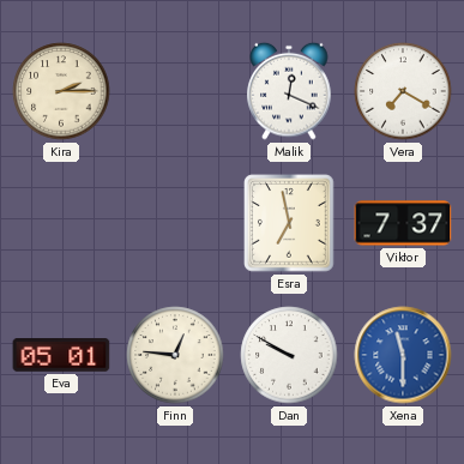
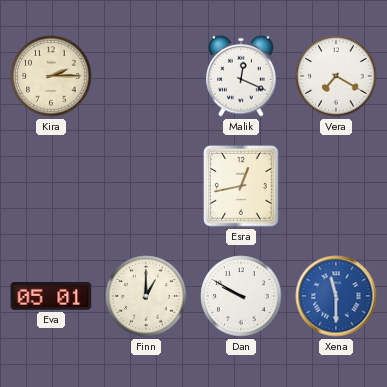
Esra: 6:58 -> 12:43 (241, 186)
Viktor: 7:37 -> none (403, 223)
Finn: 12:46 -> 1:00 (146, 296)
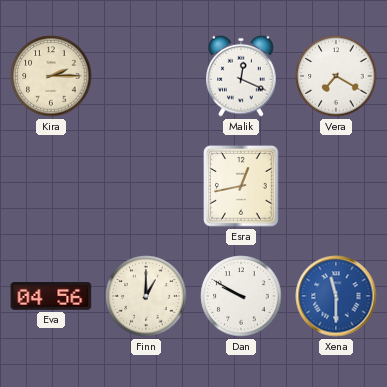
Eva: 05:01 -> 04:56 (51, 296)
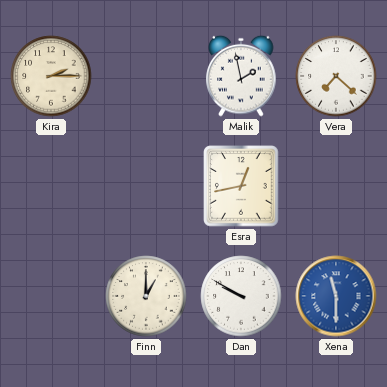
Malik: 12:19 -> 1:58 (241, 76)
Vera: 7:20 -> 7:22 (336, 76)
Eva: 04:56 -> none (51, 296)
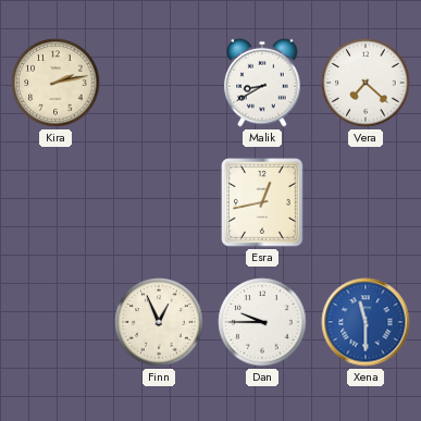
Kira: 2:15 -> 2:13 (55, 83)
Malik: 1:58 -> 8:40 (262, 83)
Finn: 1:00 -> 12:56 (159, 322)
Dan: 9:50 -> 9:45 (262, 322)
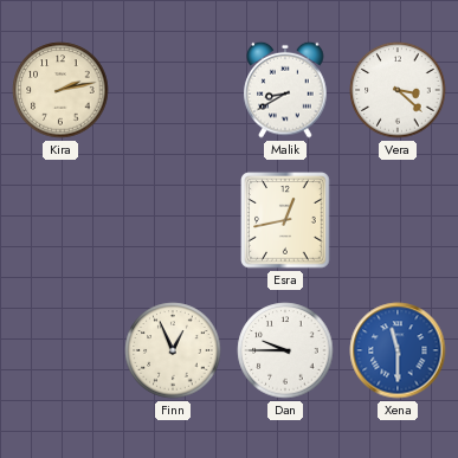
Vera: 7:22 -> 3:22 (398, 90)
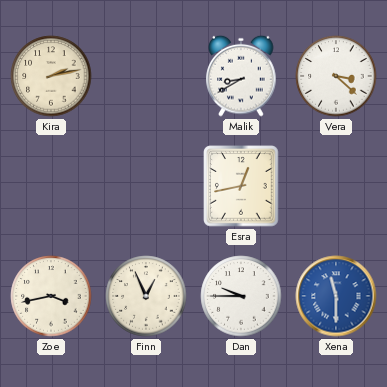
Zoe: none -> 3:43 (51, 296)
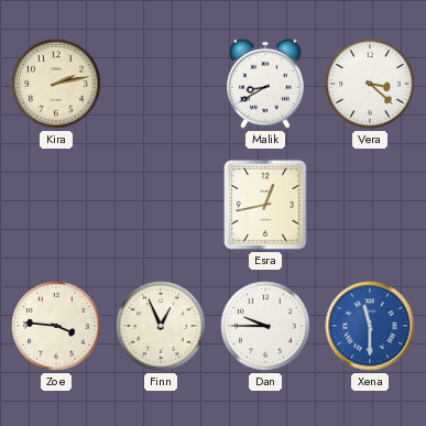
Zoe: 3:43 -> 3:46 (56, 326)
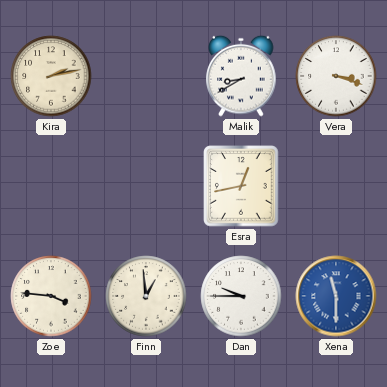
Vera: 3:22 -> 3:18 (336, 76)
Finn: 12:56 -> 12:59 (146, 296)
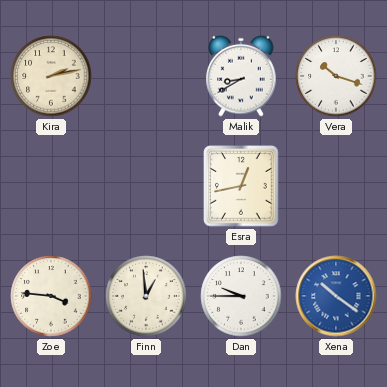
Vera: 3:18 -> 10:18 (336, 76)
Xena: 11:30 -> 10:21 (336, 296)
